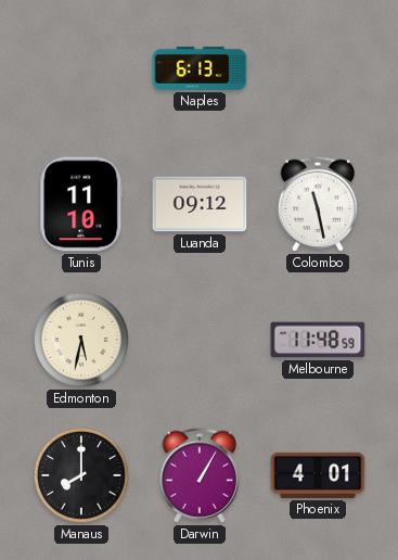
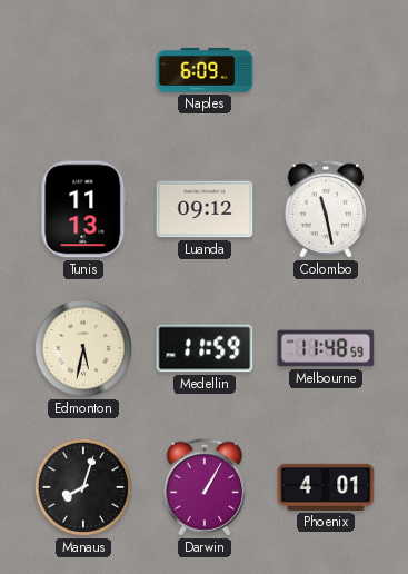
Naples: 6:13 -> 6:09 (205, 70)
Tunis: 11:10 -> 11:13 (83, 209)
Medellin: none -> 11:59 (205, 348)
Manaus: 8:00 -> 8:03 (83, 487)
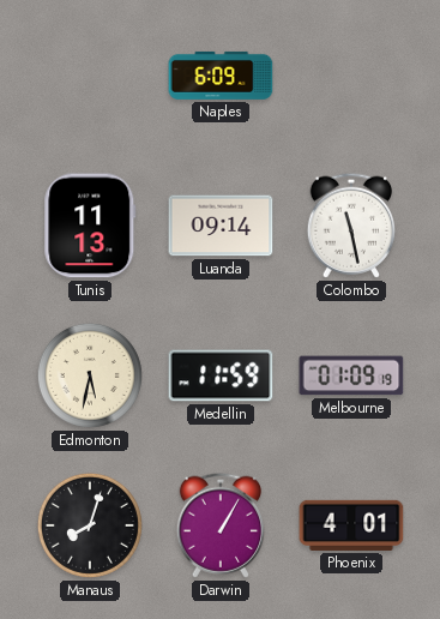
Luanda: 09:12 -> 09:14 (221, 226)
Melbourne: 11:48 -> 01:09 (351, 375)
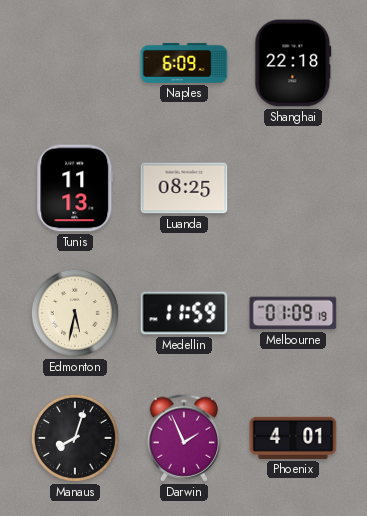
Shanghai: none -> 22:18 (293, 63)
Luanda: 09:14 -> 08:25 (184, 188)
Colombo: 11:28 -> none (350, 226)
Darwin: 1:05 -> 1:56 (183, 438)
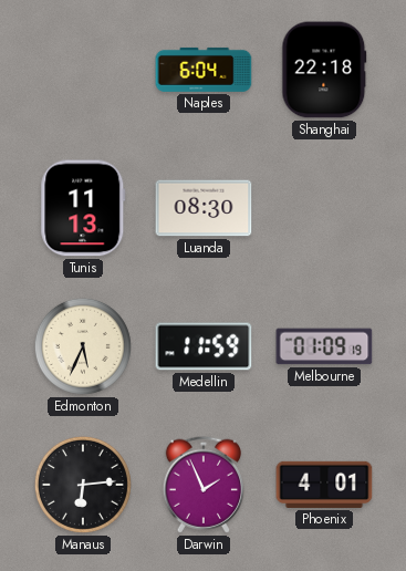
Naples: 6:09 -> 6:04 (204, 70)
Luanda: 08:25 -> 08:30 (204, 208)
Edmonton: 5:32 -> 5:34 (83, 346)
Manaus: 8:03 -> 6:14 (83, 485)
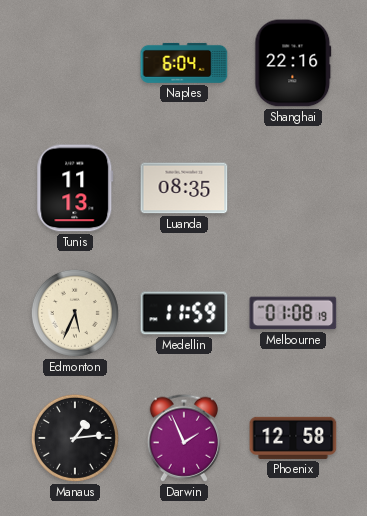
Shanghai: 22:18 -> 22:16 (293, 63)
Luanda: 08:30 -> 08:35 (184, 188)
Melbourne: 01:09 -> 01:08 (293, 313)
Manaus: 6:14 -> 1:14 (75, 438)
Phoenix: 4:01 -> 12:58 (293, 438)
